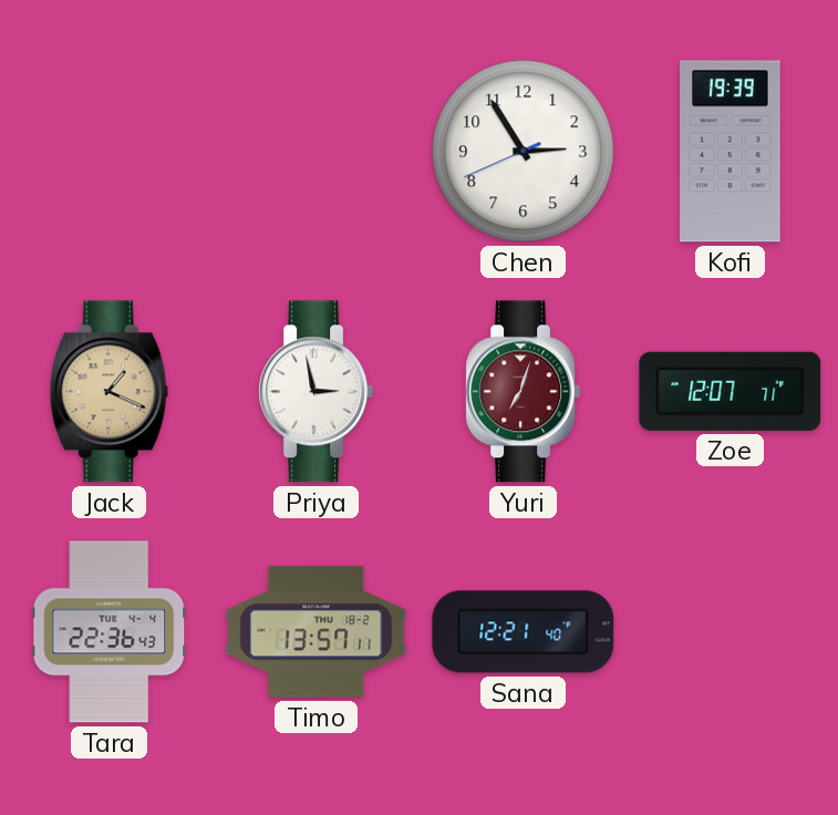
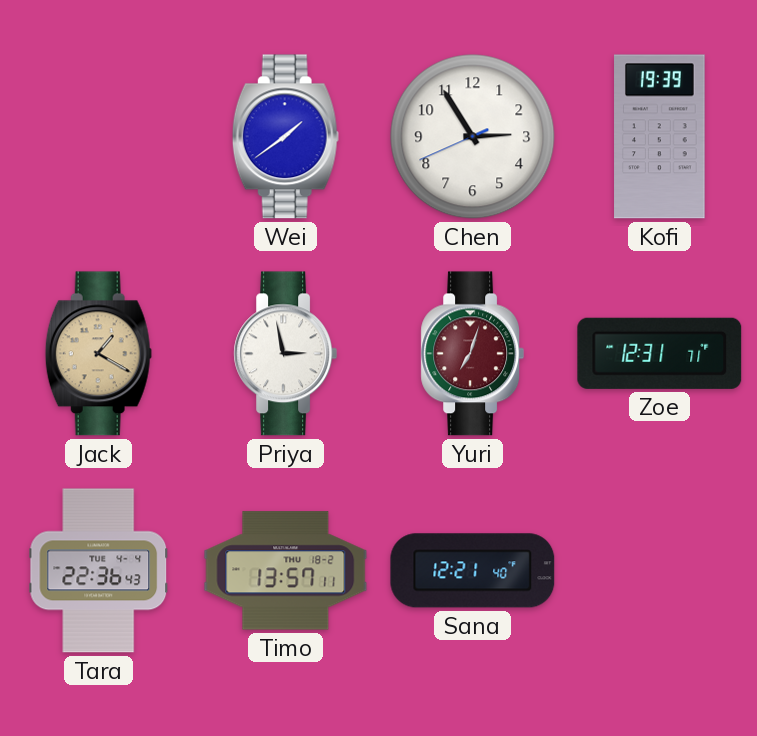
Wei: none -> 1:39 (285, 137)
Jack: 1:19 -> 1:20 (98, 354)
Zoe: 12:07 -> 12:31 (660, 353)
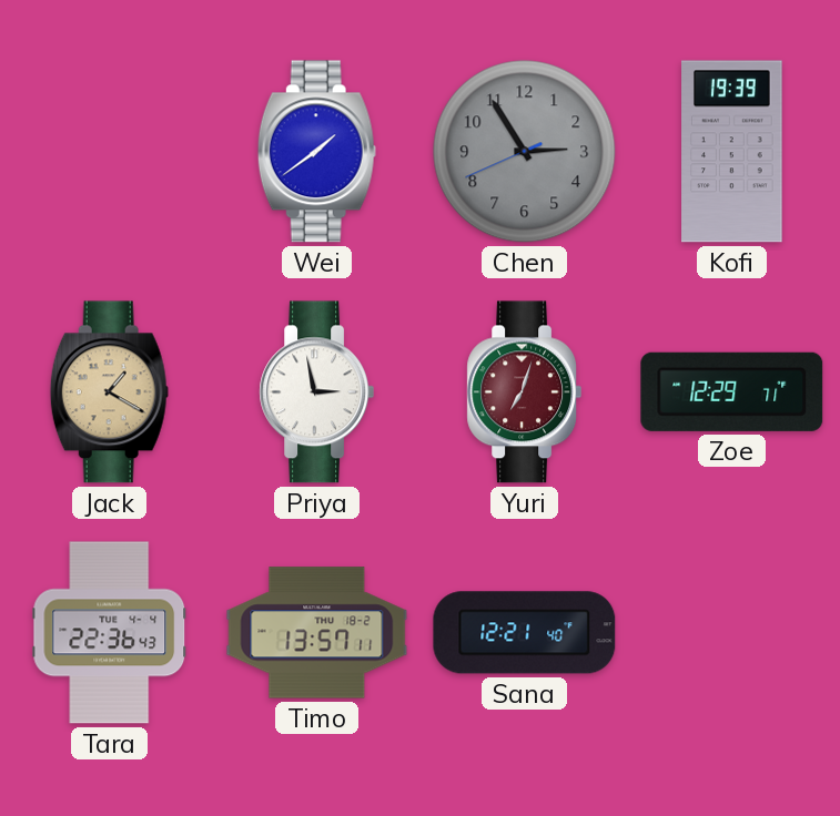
Chen dial: white -> grey (525, 152)
Zoe: 12:31 -> 12:29 (732, 391)
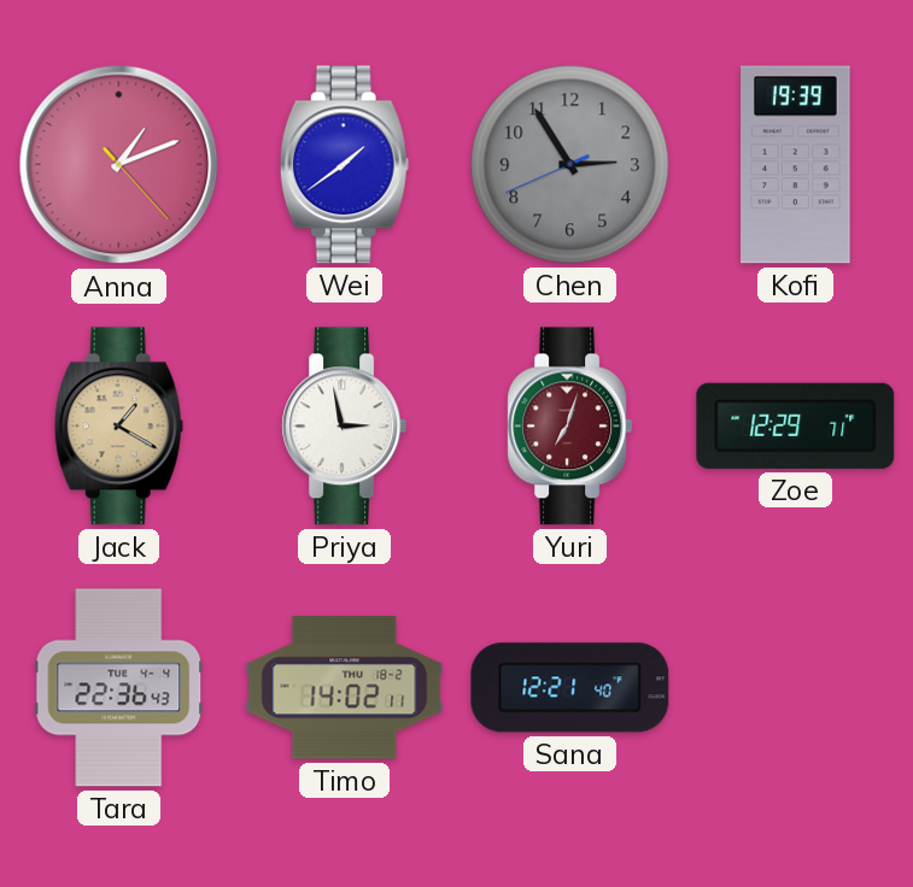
Anna: none -> 1:11 (119, 165)
Timo: 13:57 -> 14:02 (345, 688)
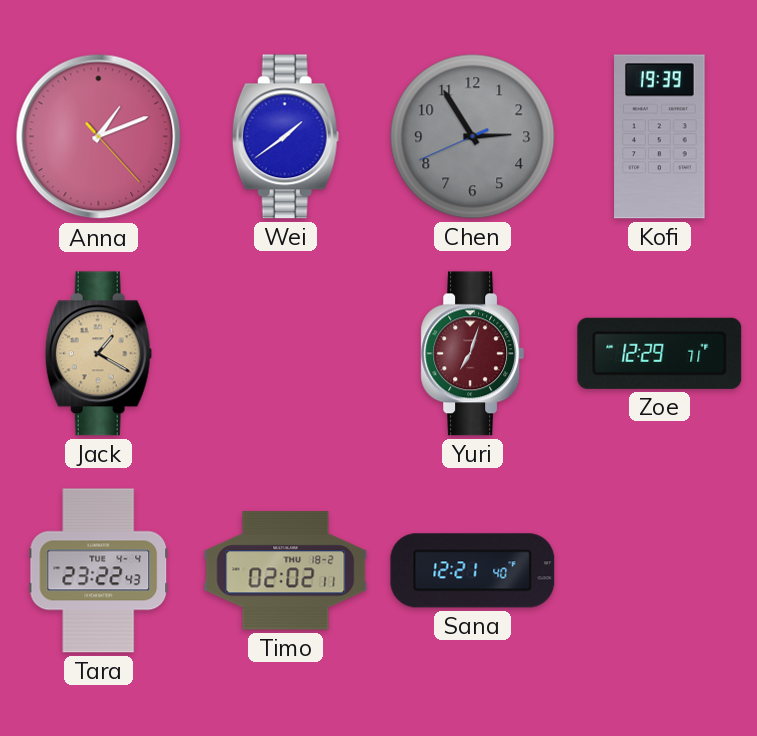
Priya: 2:58 -> none (345, 427)
Tara: 22:36 -> 23:22 (99, 571)
Timo: 14:02 -> 02:02 (286, 571)
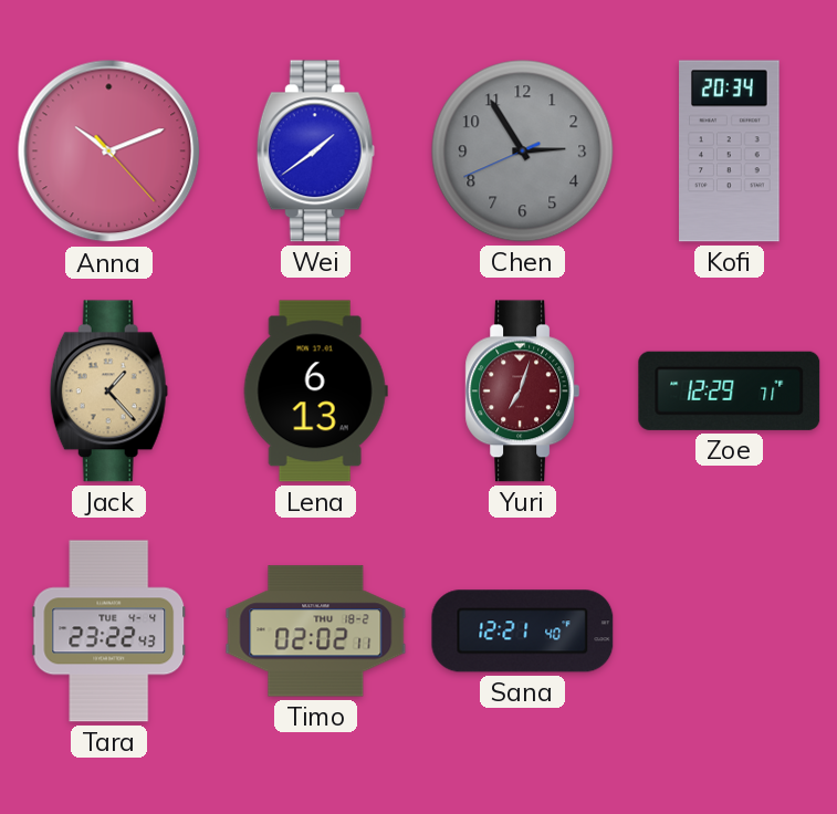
Anna: 1:11 -> 10:11 (109, 152)
Kofi: 19:39 -> 20:34 (730, 152)
Jack: 1:20 -> 1:23 (108, 392)
Lena: none -> 6:13 (315, 392)
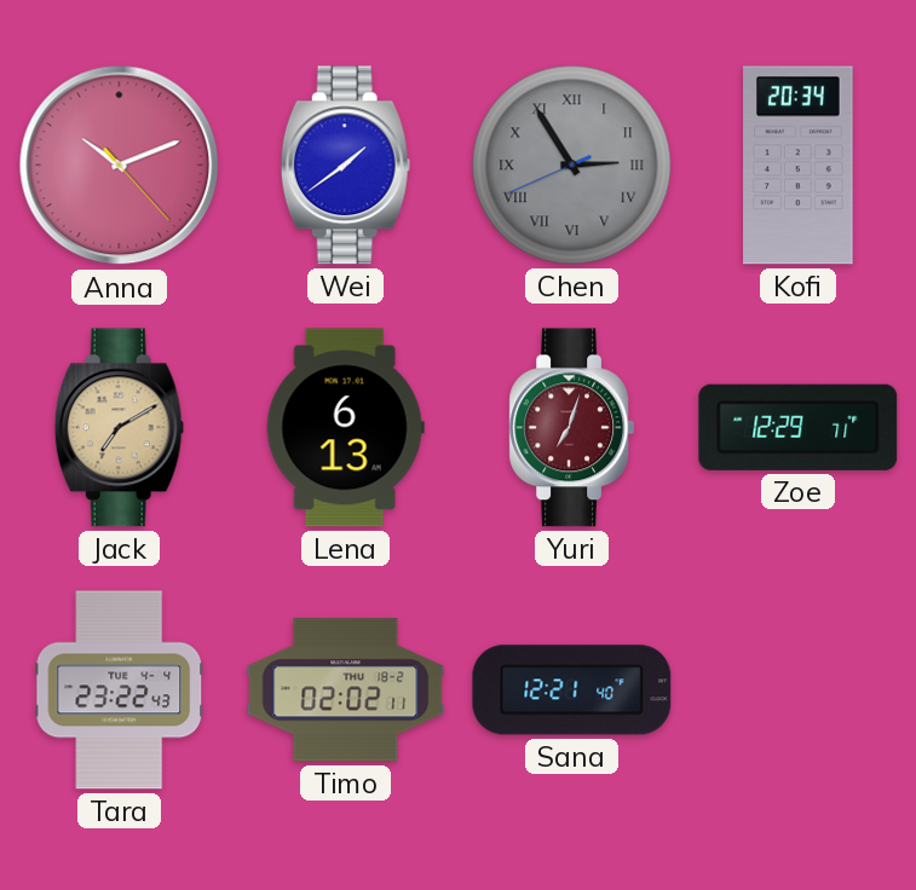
Chen numerals: Arabic -> Roman (572, 166)
Jack: 1:23 -> 7:10 (119, 428)
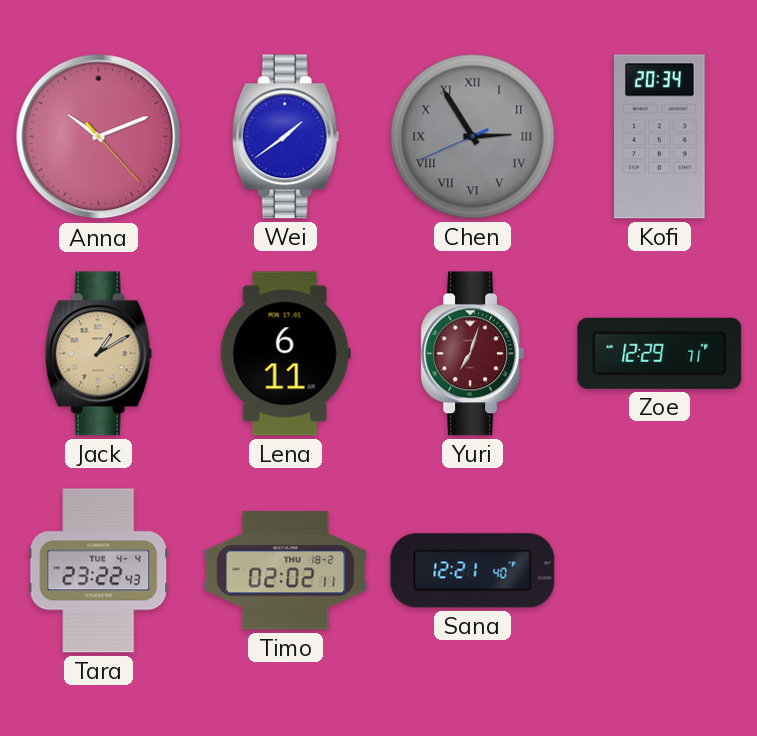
Jack: 7:10 -> 1:10 (98, 354)
Lena: 6:13 -> 6:11 (285, 354)
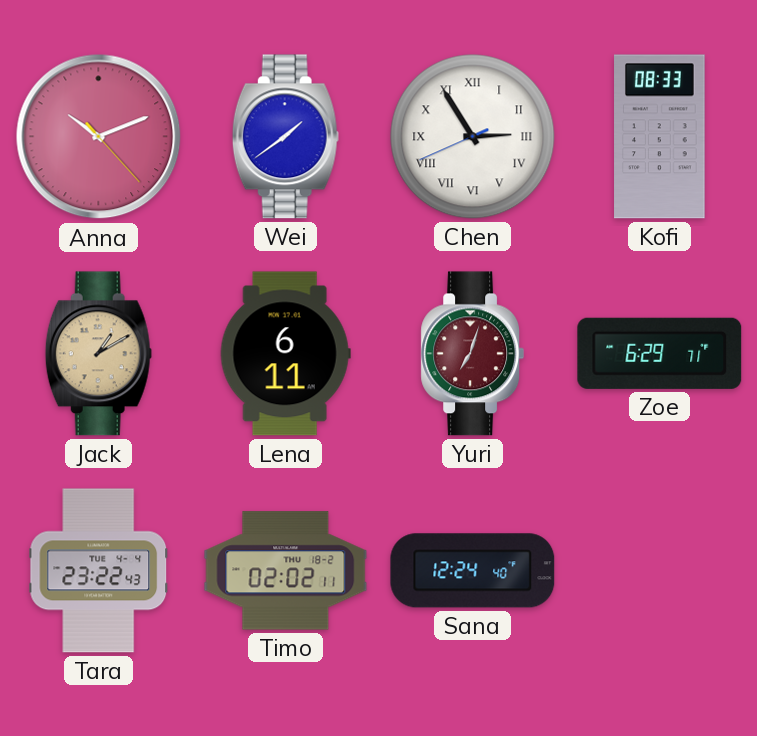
Chen dial: grey -> white (473, 137)
Kofi: 20:34 -> 08:33 (660, 137)
Zoe: 12:29 -> 6:29 (660, 353)
Sana: 12:21 -> 12:24 (473, 571)
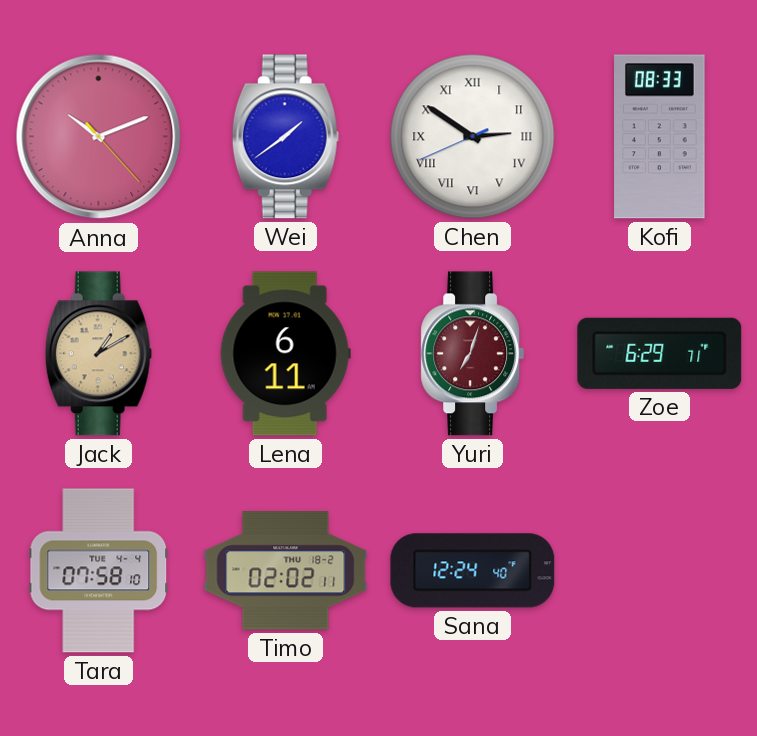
Chen: 2:54 -> 2:50 (473, 137)
Tara: 23:22 -> 07:58 (99, 571)
